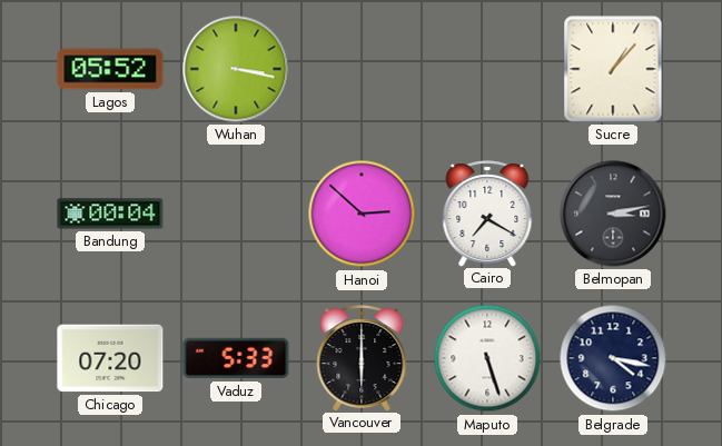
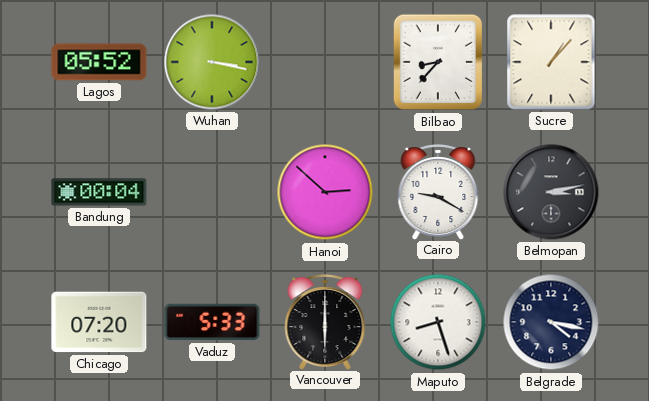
Bilbao: none -> 8:37 (438, 62)
Cairo: 7:20 -> 9:20 (438, 192)
Maputo: 5:27 -> 8:27 (438, 322)
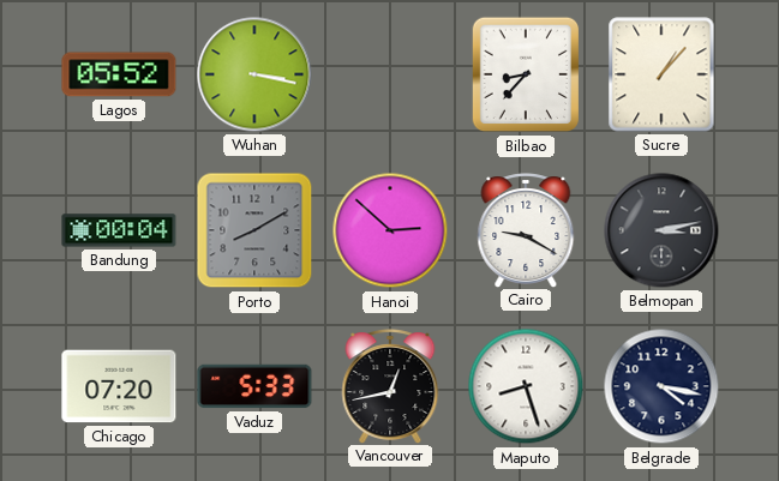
Porto: none -> 8:10 (254, 230)
Vancouver: 6:00 -> 12:43 (390, 386)
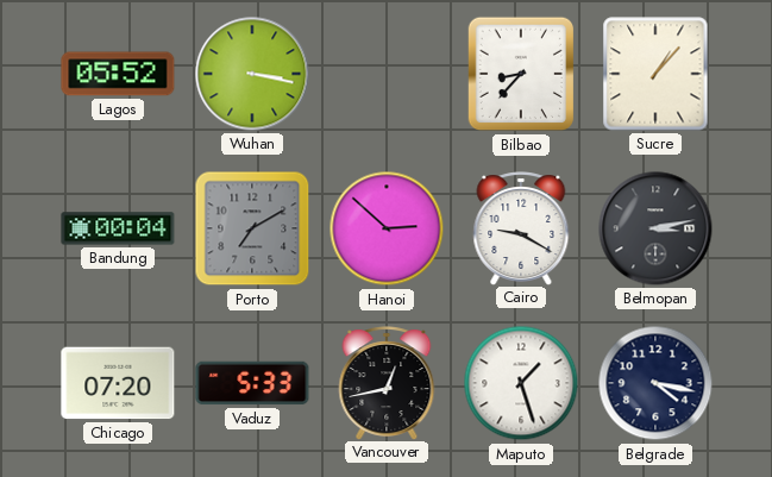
Porto: 8:10 -> 7:10 (252, 228)
Maputo: 8:27 -> 1:27 (521, 383)
